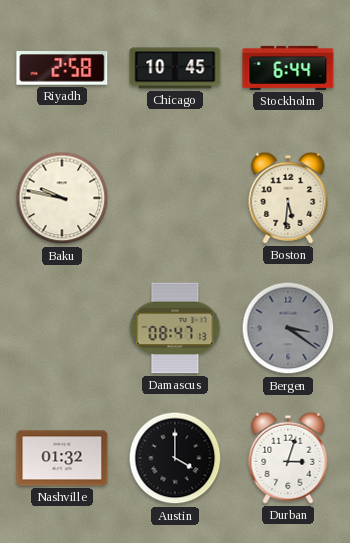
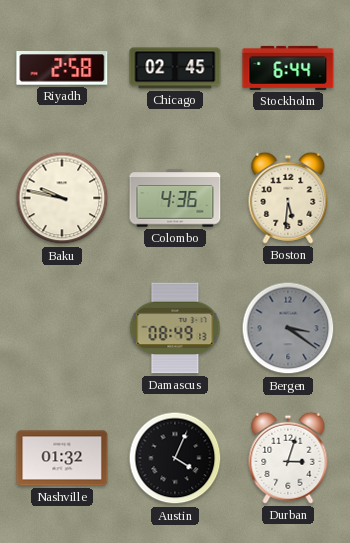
Chicago: 10:45 -> 02:45 (175, 68)
Colombo: none -> 4:36 (175, 198)
Damascus: 08:47 -> 08:49 (175, 328)
Austin: 4:00 -> 4:04 (175, 458)
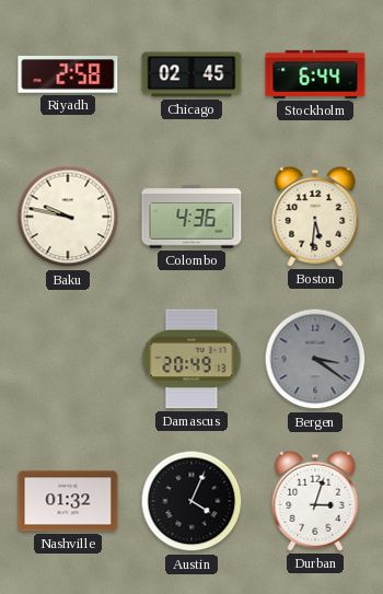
Damascus: 08:49 -> 20:49 (191, 359)
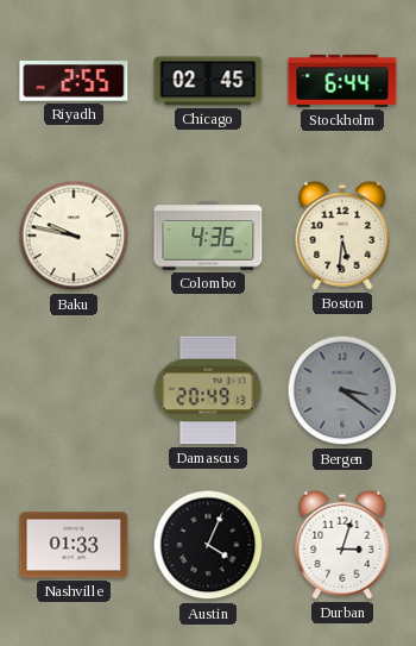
Riyadh: 2:58 -> 2:55 (74, 82)
Nashville: 01:32 -> 01:33 (74, 545)
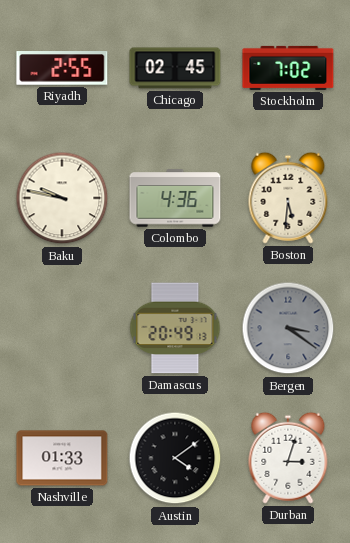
Stockholm: 6:44 -> 7:02 (288, 68)
Austin: 4:04 -> 4:09 (175, 458)
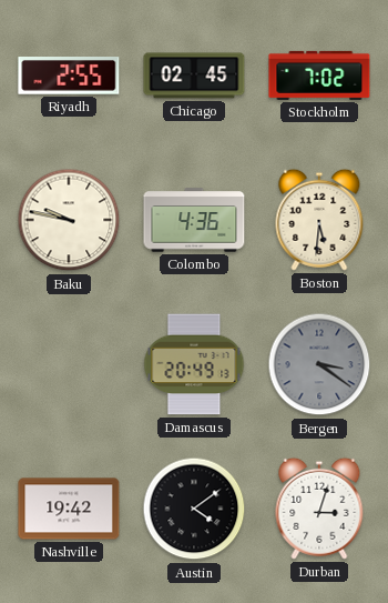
Nashville: 01:33 -> 19:42 (69, 509)
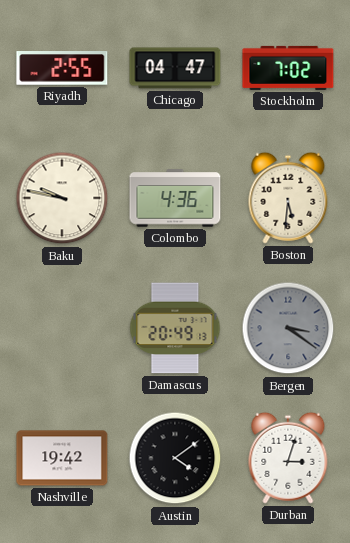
Chicago: 02:45 -> 04:47 (175, 68)
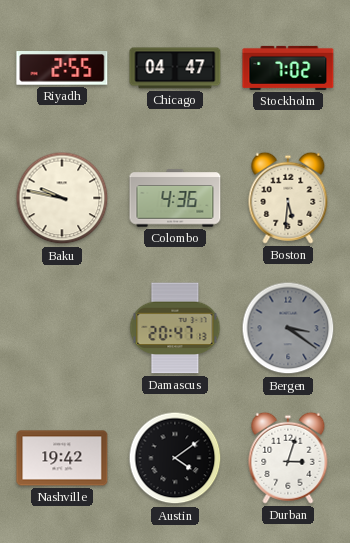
Damascus: 20:49 -> 20:47 (175, 328)
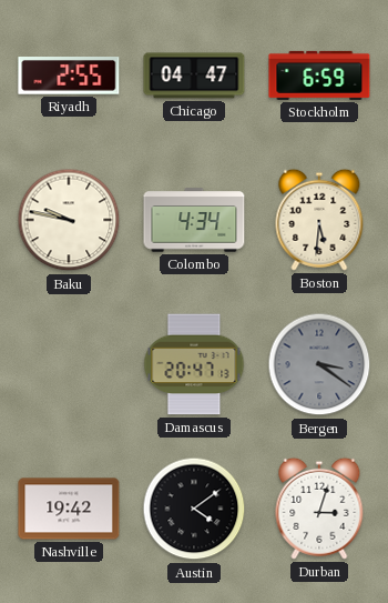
Stockholm: 7:02 -> 6:59 (319, 76)
Colombo: 4:36 -> 4:34 (194, 220)
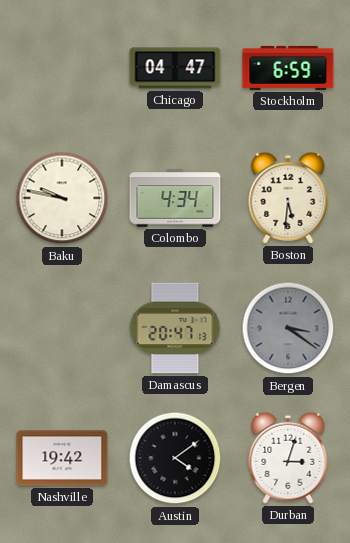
Riyadh: 2:55 -> none (69, 77)
